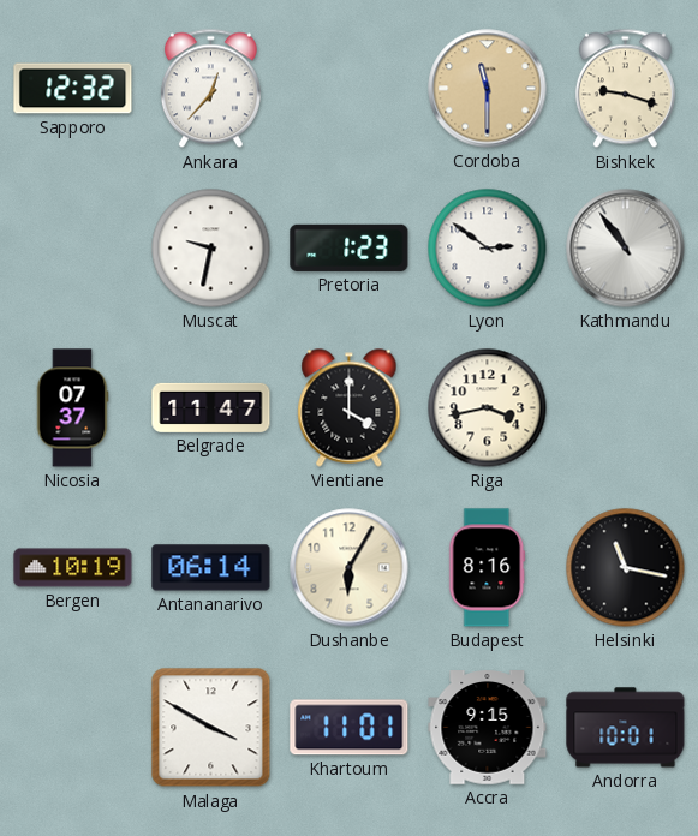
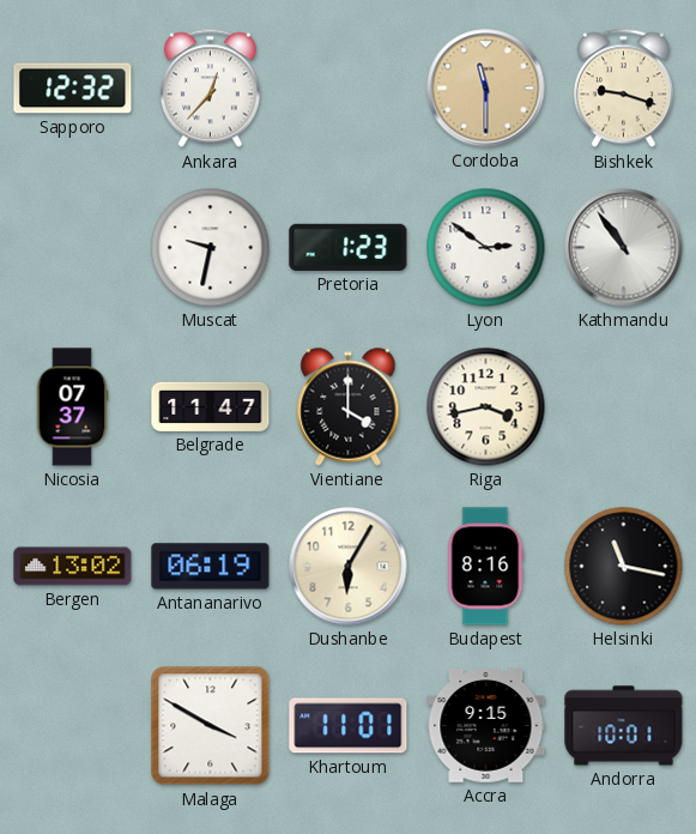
Bergen: 10:19 -> 13:02 (73, 567)
Antananarivo: 06:14 -> 06:19 (211, 567)
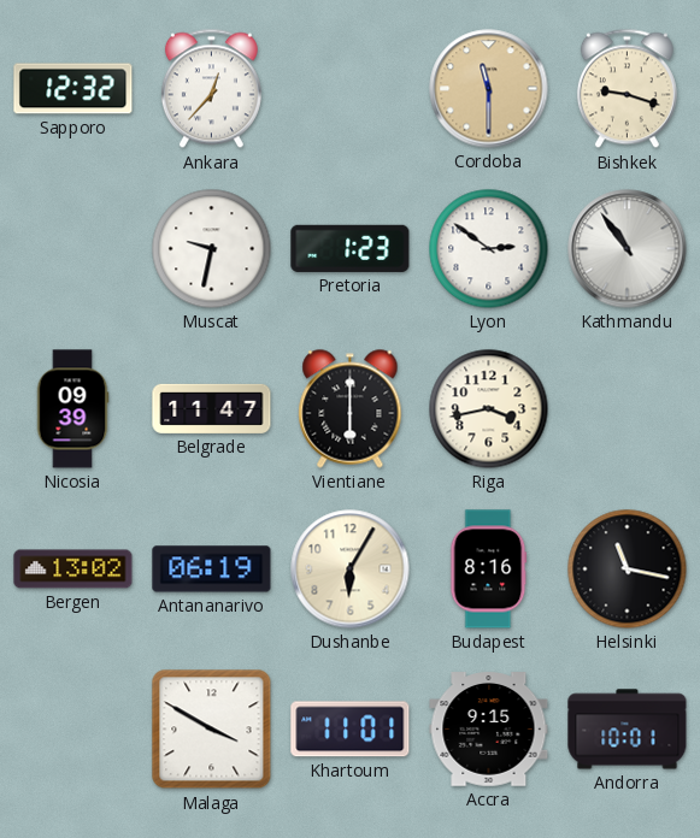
Nicosia: 07:37 -> 09:39 (72, 409)
Vientiane: 4:00 -> 6:00 (351, 409)
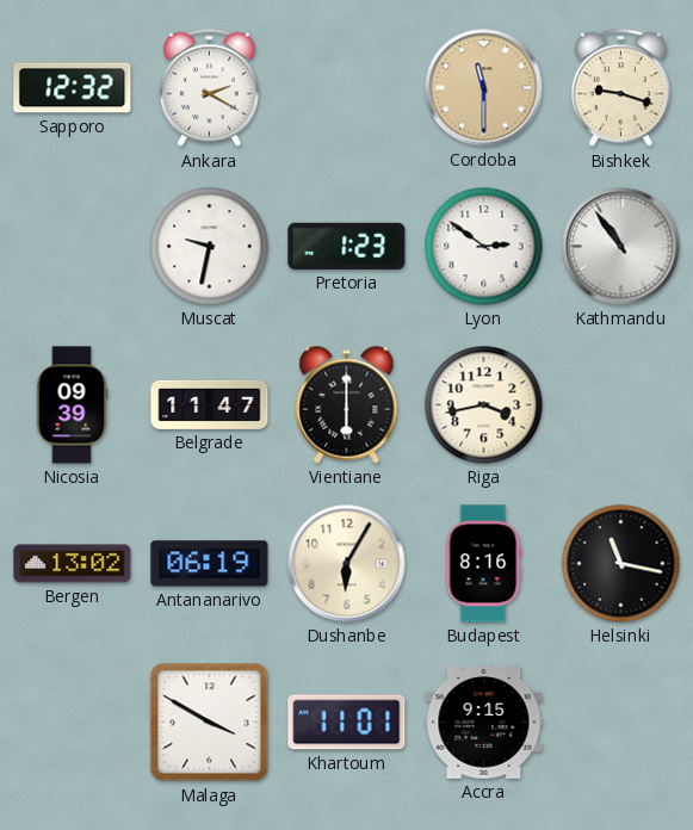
Ankara: 12:37 -> 2:20 (209, 88)
Andorra: 10:01 -> none (628, 730)
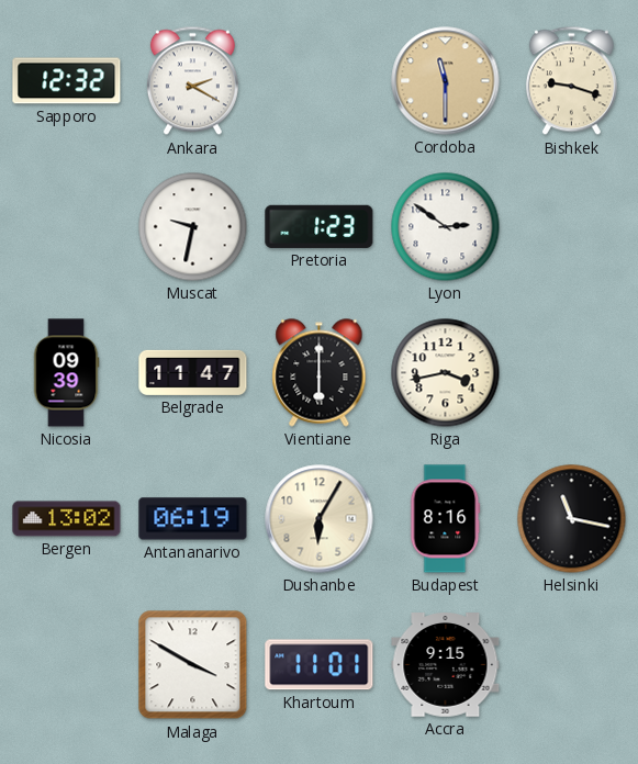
Kathmandu: 10:54 -> none (621, 247)
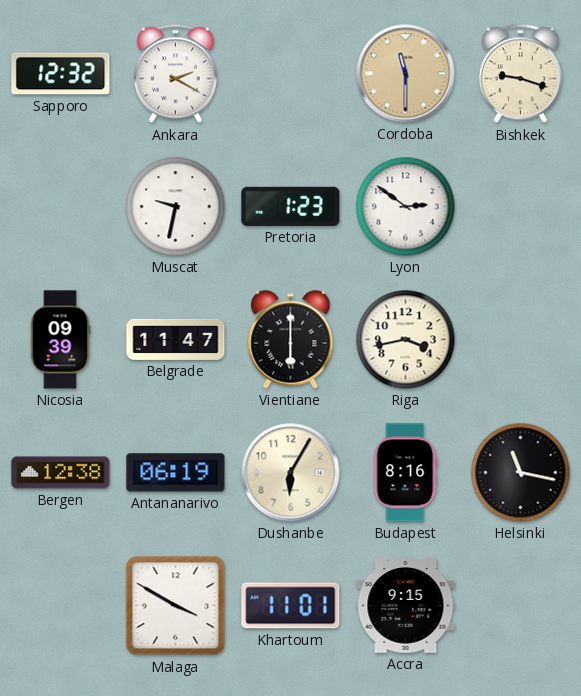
Bergen: 13:02 -> 12:38 (61, 473)
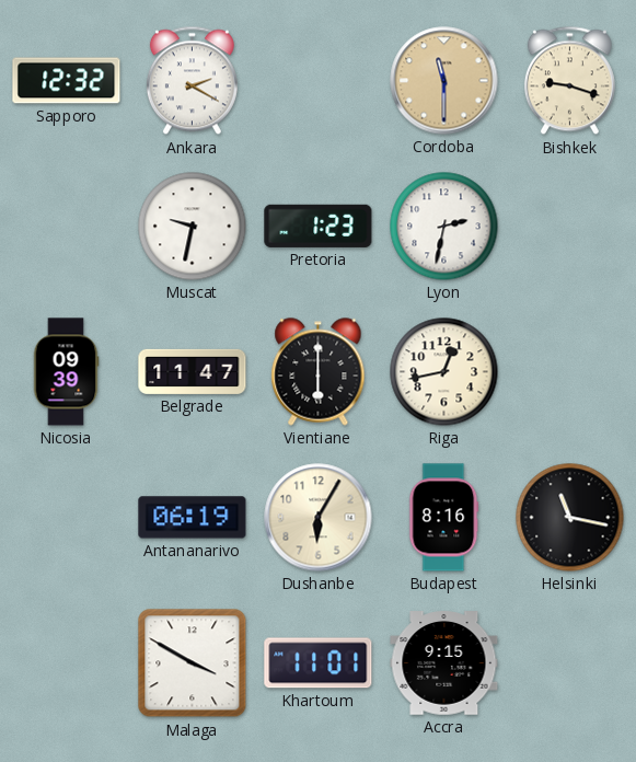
Lyon: 2:51 -> 2:32 (444, 227)
Riga: 3:43 -> 12:43 (444, 372)
Bergen: 12:38 -> none (61, 473)
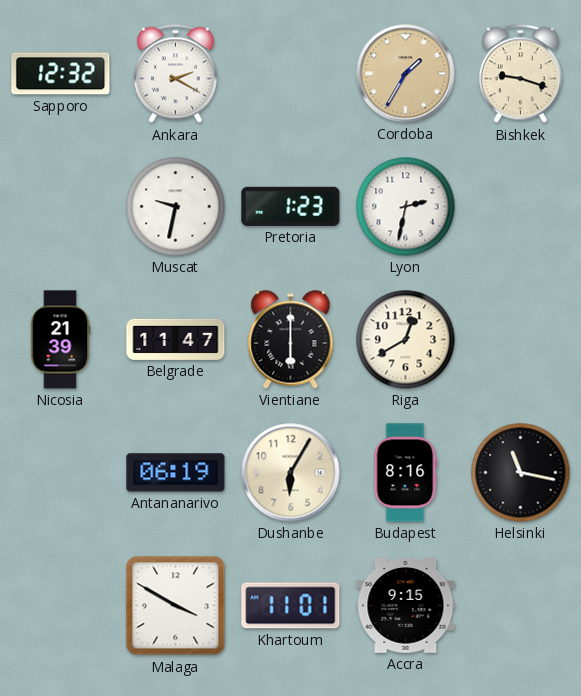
Cordoba: 11:30 -> 1:35 (406, 74)
Nicosia: 09:39 -> 21:39 (60, 340)
Riga: 12:43 -> 12:40 (406, 340)
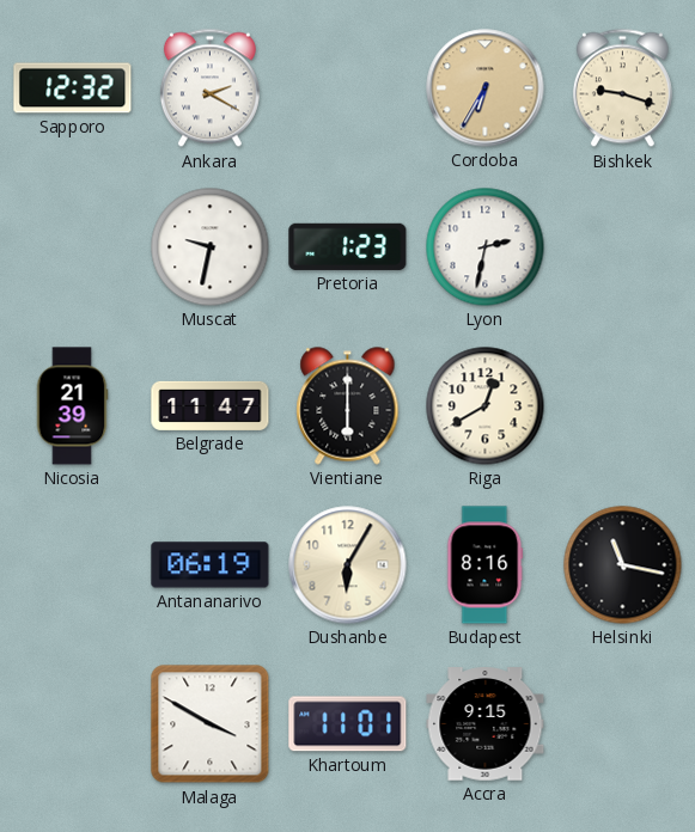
Cordoba: 1:35 -> 6:35 (486, 88)
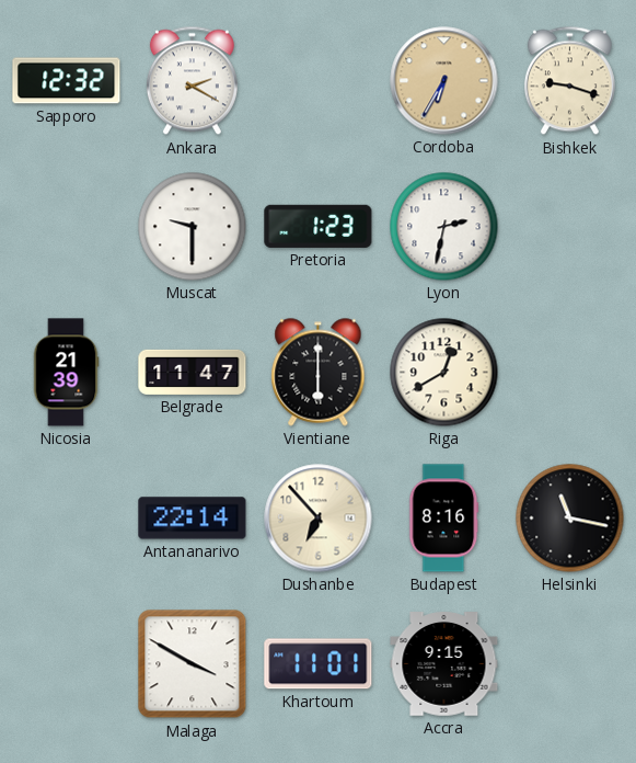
Muscat: 9:32 -> 9:30 (193, 227)
Antananarivo: 06:19 -> 22:14 (193, 519)
Dushanbe: 6:05 -> 6:53 (319, 519)
